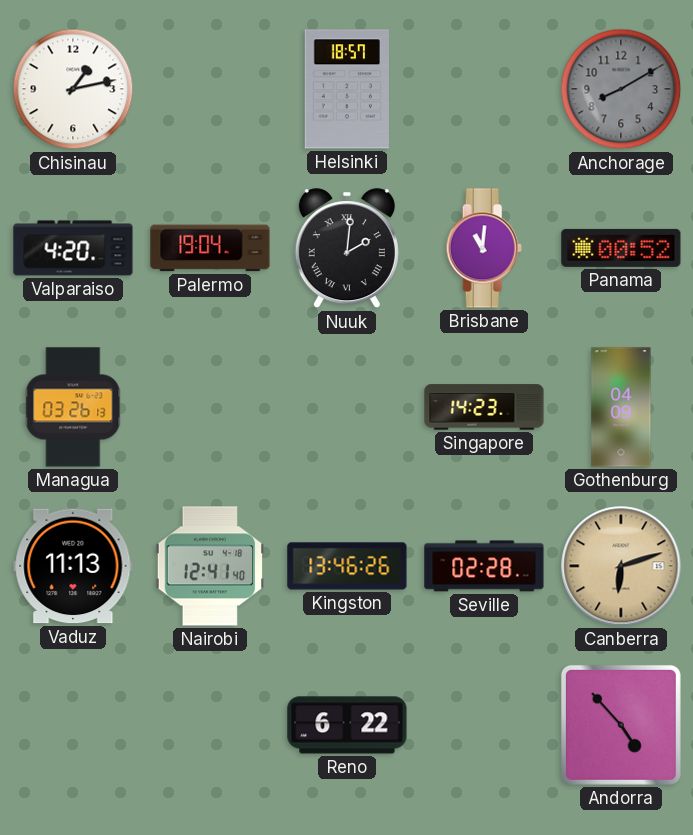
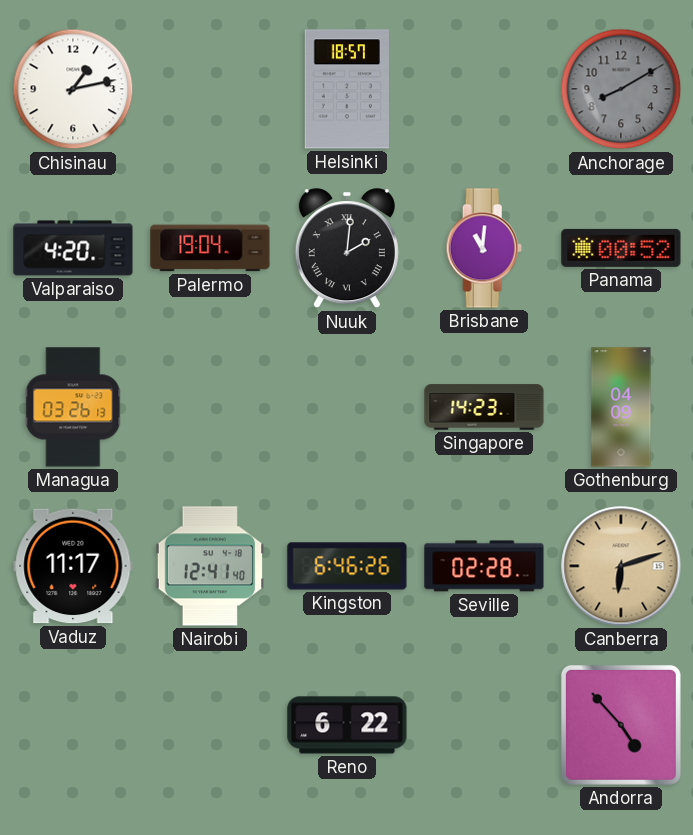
Vaduz: 11:13 -> 11:17 (73, 566)
Kingston: 13:46 -> 6:46 (347, 566)
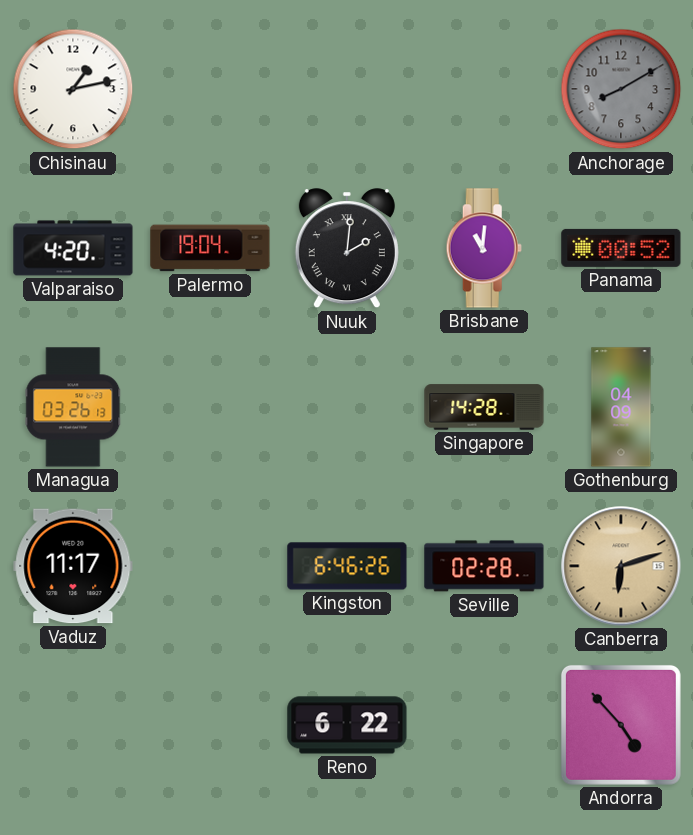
Helsinki: 18:57 -> none (347, 89)
Singapore: 14:23 -> 14:28 (484, 407)
Nairobi: 12:41 -> none (210, 566)
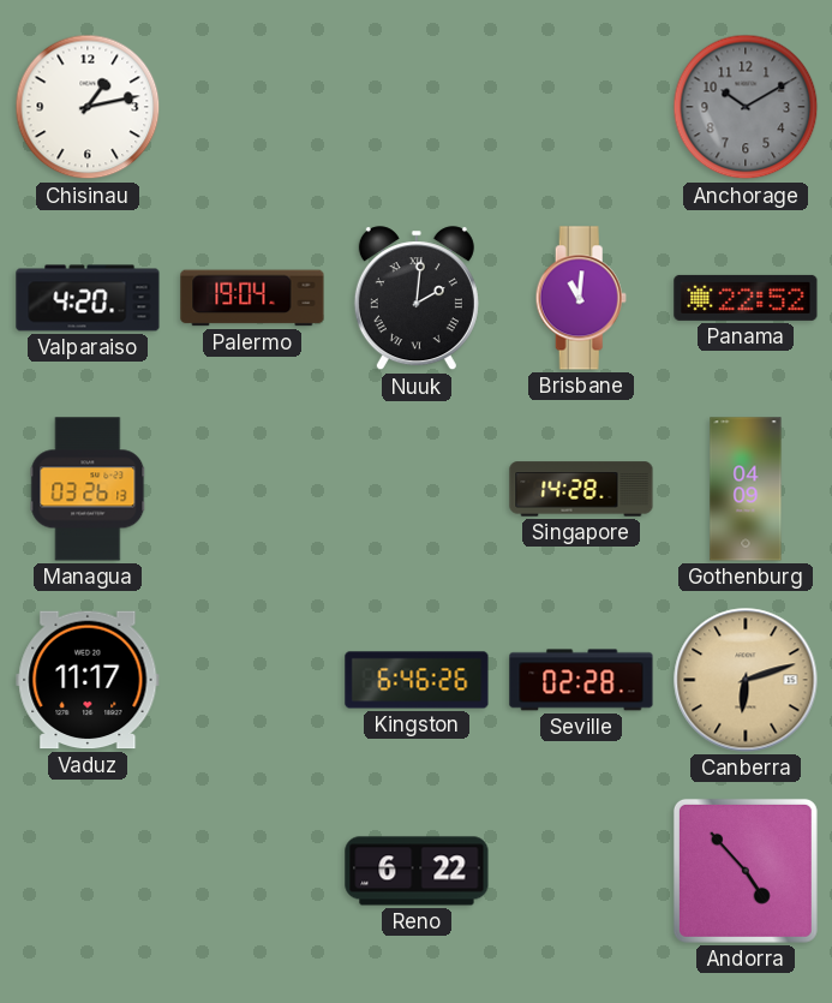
Anchorage: 8:10 -> 10:10 (746, 107)
Panama: 00:52 -> 22:52 (746, 298)
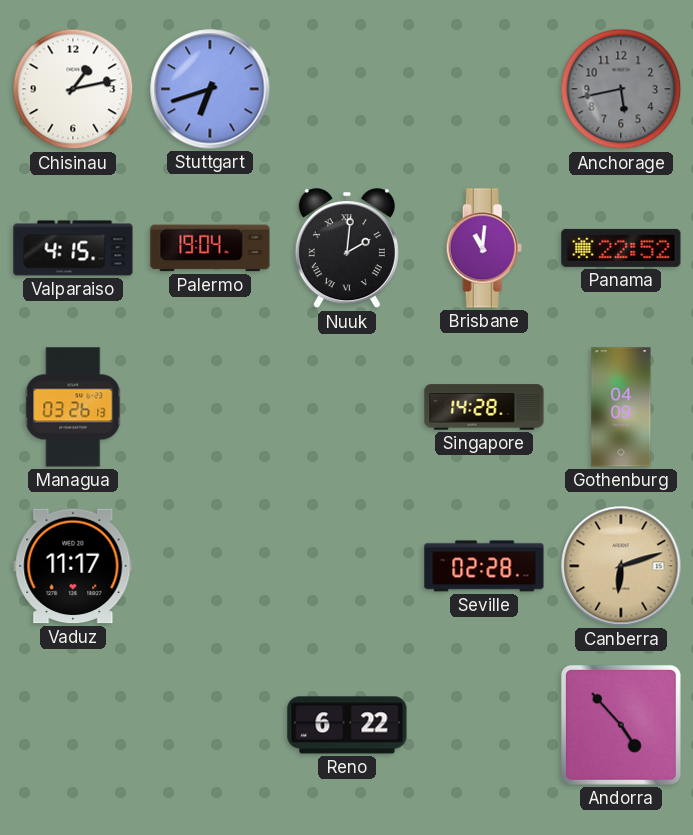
Stuttgart: none -> 6:42 (210, 89)
Anchorage: 10:10 -> 5:43 (621, 89)
Valparaiso: 4:20 -> 4:15 (73, 248)
Kingston: 6:46 -> none (417, 680)
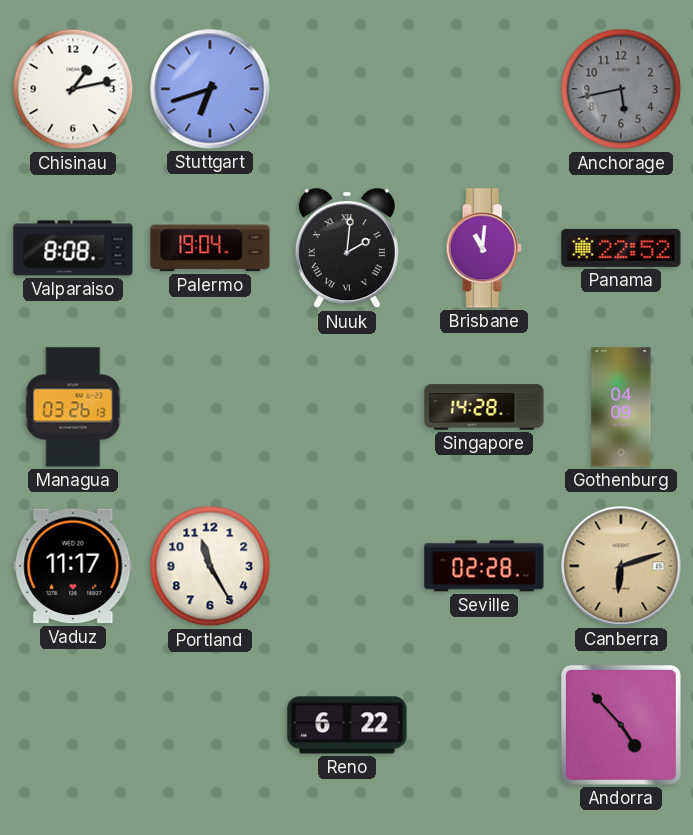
Valparaiso: 4:15 -> 8:08 (73, 248)
Portland: none -> 11:25 (210, 566)
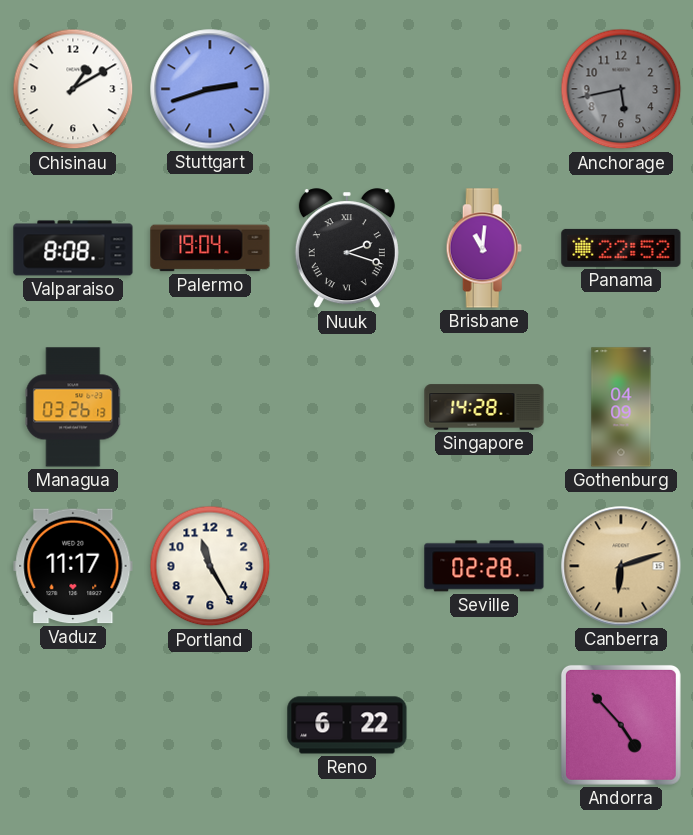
Chisinau: 1:13 -> 1:10 (73, 89)
Stuttgart: 6:42 -> 2:42 (210, 89)
Nuuk: 2:01 -> 2:18 (347, 249)
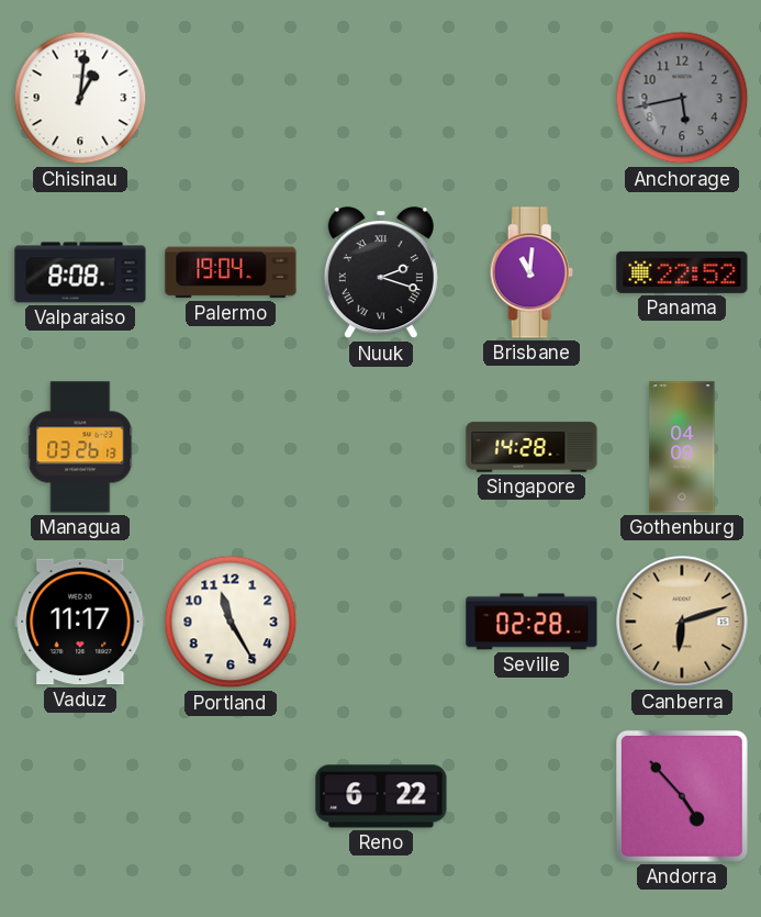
Chisinau: 1:10 -> 1:01 (80, 98)
Stuttgart: 2:42 -> none (210, 89)
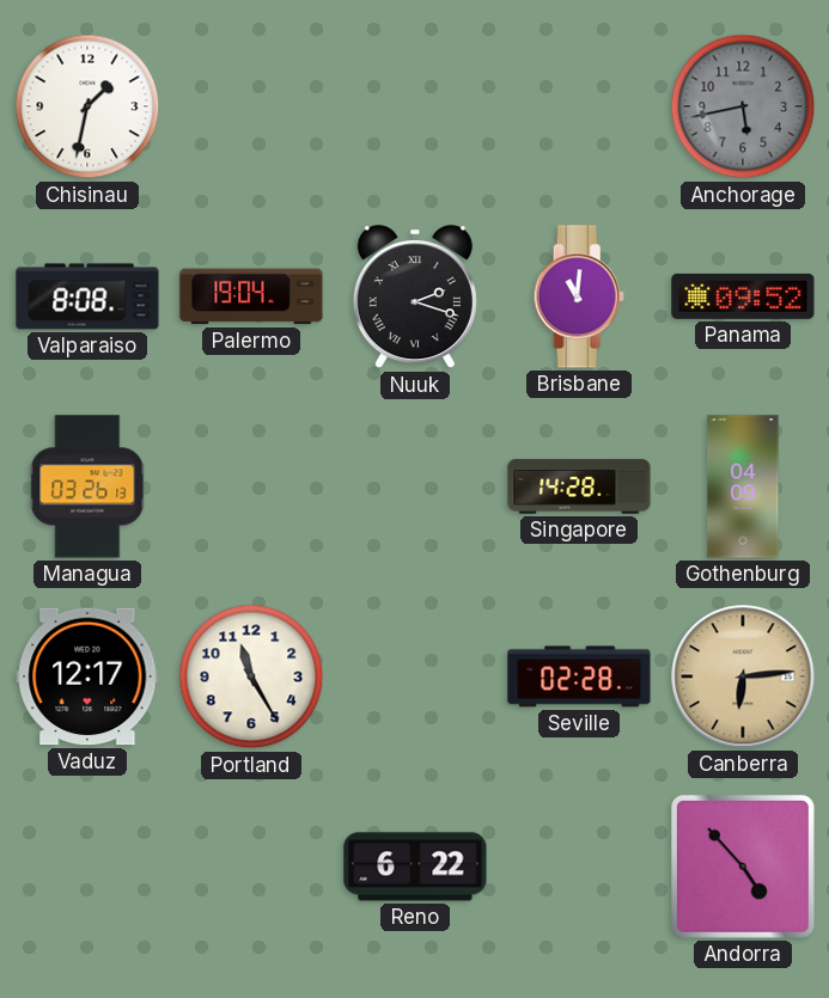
Chisinau: 1:01 -> 1:32 (87, 106)
Panama: 22:52 -> 09:52 (743, 296)
Vaduz: 11:17 -> 12:17 (87, 676)
Canberra: 6:12 -> 6:14 (743, 676)
